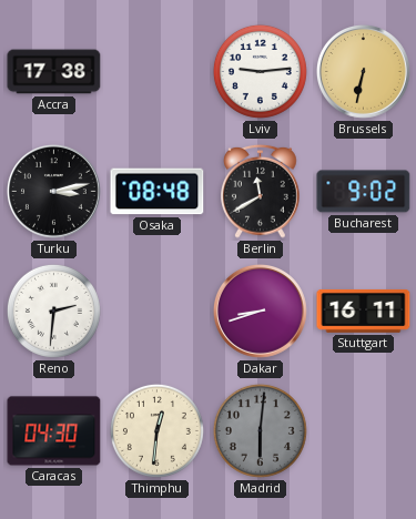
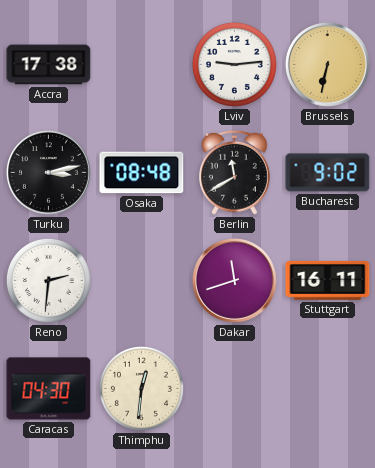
Dakar: 8:42 -> 11:42 (234, 280)
Madrid: 6:01 -> none (260, 430)
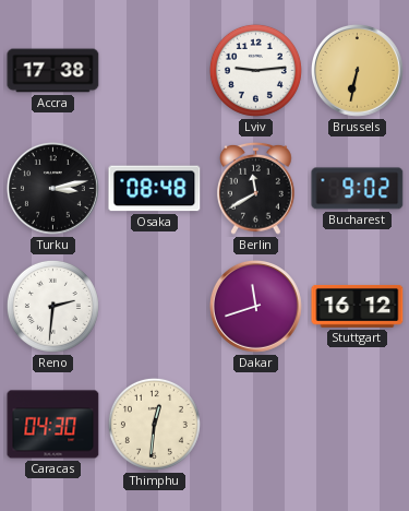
Stuttgart: 16:11 -> 16:12 (358, 306)
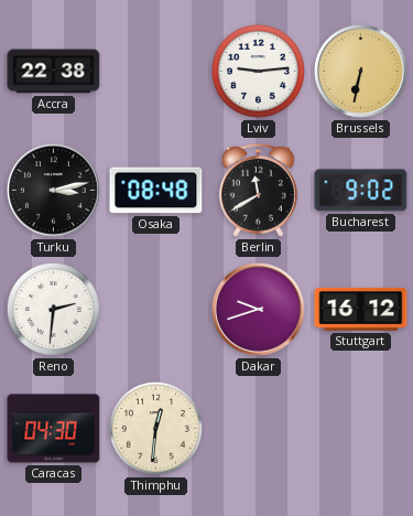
Accra: 17:38 -> 22:38 (54, 72)
Dakar: 11:42 -> 9:42 (258, 309)
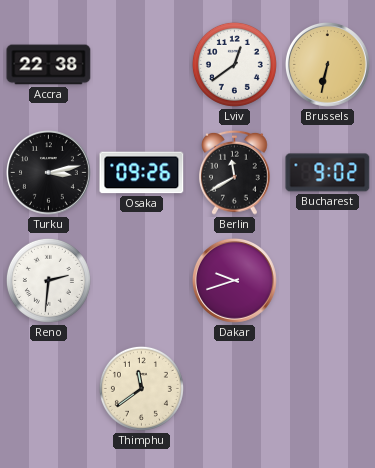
Lviv: 9:14 -> 12:39 (234, 64)
Osaka: 08:48 -> 09:26 (142, 173)
Stuttgart: 16:12 -> none (361, 309)
Caracas: 04:30 -> none (54, 429)
Thimphu: 12:31 -> 11:39 (141, 388)
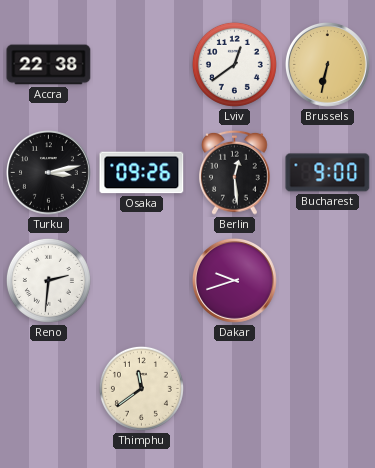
Berlin: 11:40 -> 12:29 (235, 172)
Bucharest: 9:02 -> 9:00 (328, 173)
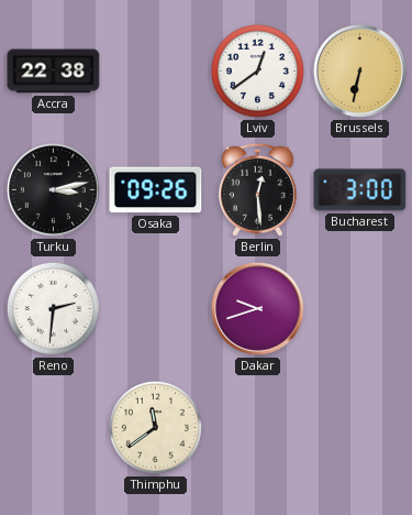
Bucharest: 9:00 -> 3:00 (360, 190)
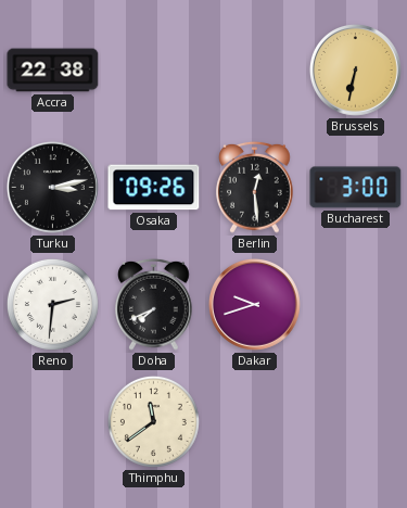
Lviv: 12:39 -> none (257, 70)
Doha: none -> 7:41 (154, 304)
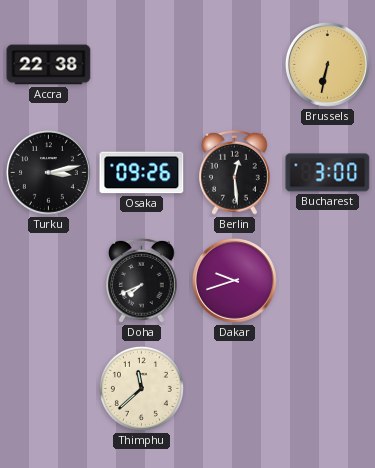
Reno: 2:31 -> none (52, 304)
Thimphu: 11:39 -> 11:38 (141, 388)
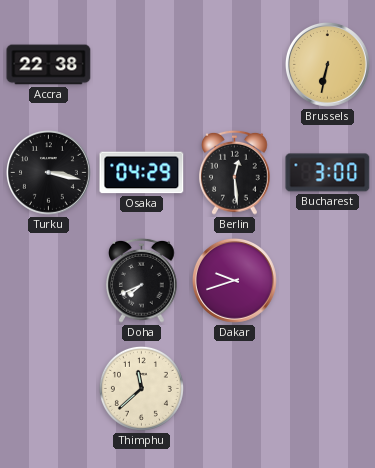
Turku: 3:13 -> 3:17 (48, 172)
Osaka: 09:26 -> 04:29 (142, 173)
